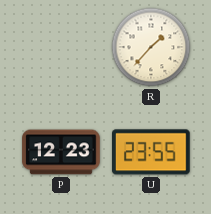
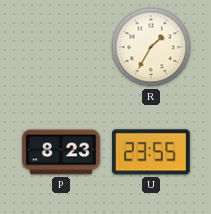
R: 1:37 -> 1:35 (151, 47)
P: 12:23 -> 8:23 (61, 152)
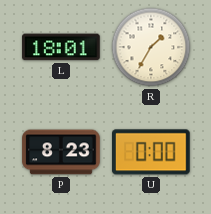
L: none -> 18:01 (61, 47)
U: 23:55 -> 0:00 (152, 152)
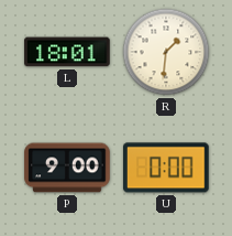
R: 1:35 -> 1:31 (166, 52)
P: 8:23 -> 9:00 (67, 168)
